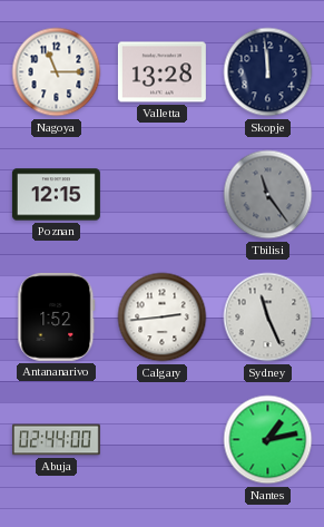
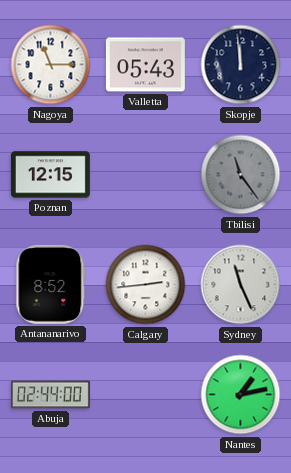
Valletta: 13:28 -> 05:43 (145, 65)
Antananarivo: 1:52 -> 8:52 (51, 284)
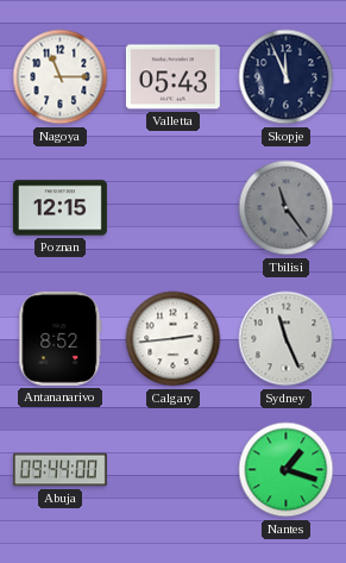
Skopje: 11:59 -> 11:56 (287, 77)
Abuja: 02:44 -> 09:44 (59, 470)
Nantes: 1:13 -> 1:18 (287, 470)
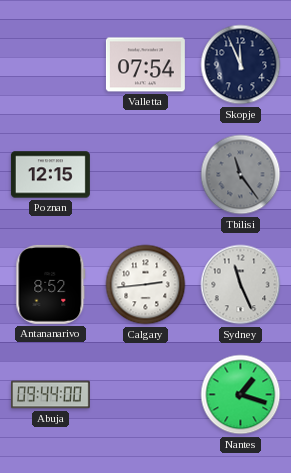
Nagoya: 11:15 -> none (61, 77)
Valletta: 05:43 -> 07:54 (145, 65)
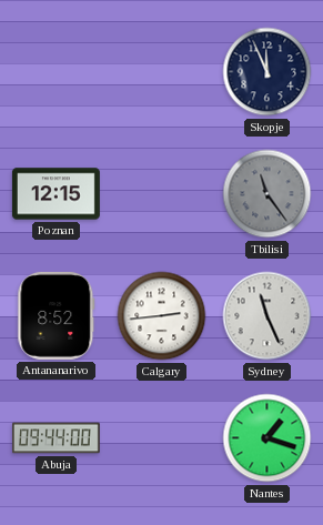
Valletta: 07:54 -> none (145, 65)
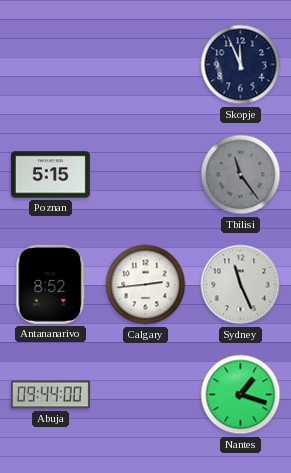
Poznan: 12:15 -> 5:15 (50, 175)
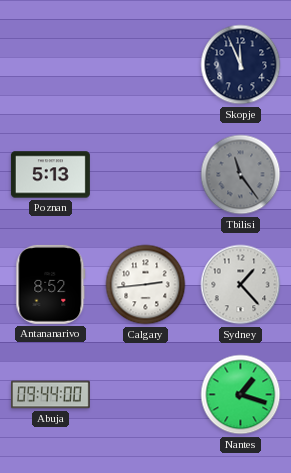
Poznan: 5:15 -> 5:13 (50, 175)
Sydney: 11:26 -> 1:23 (241, 285)
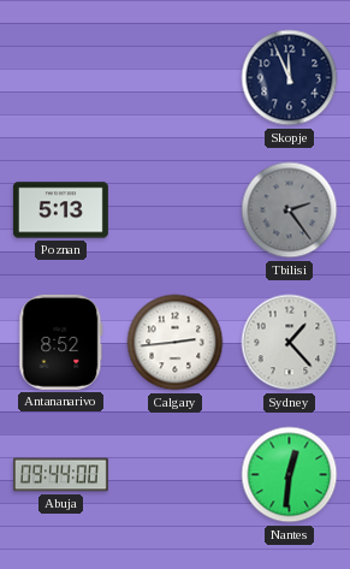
Tbilisi: 11:24 -> 2:24 (290, 211)
Nantes: 1:18 -> 12:31 (290, 475)
